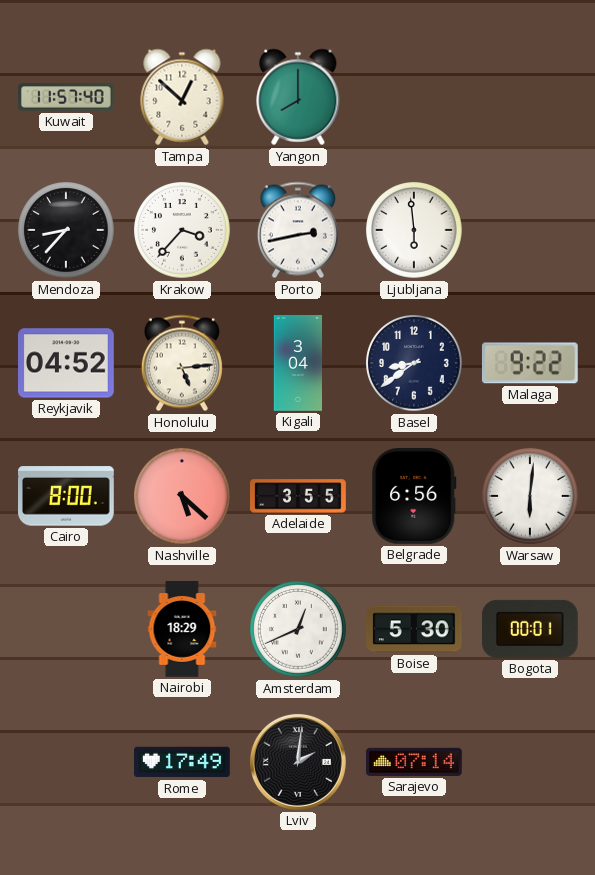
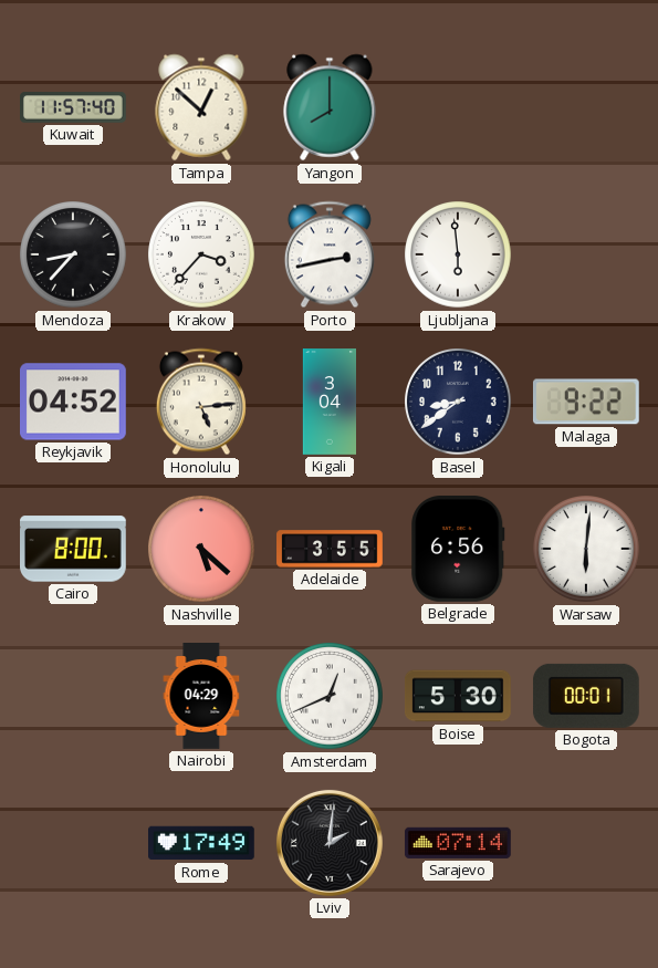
Nairobi: 18:29 -> 04:29 (201, 697)
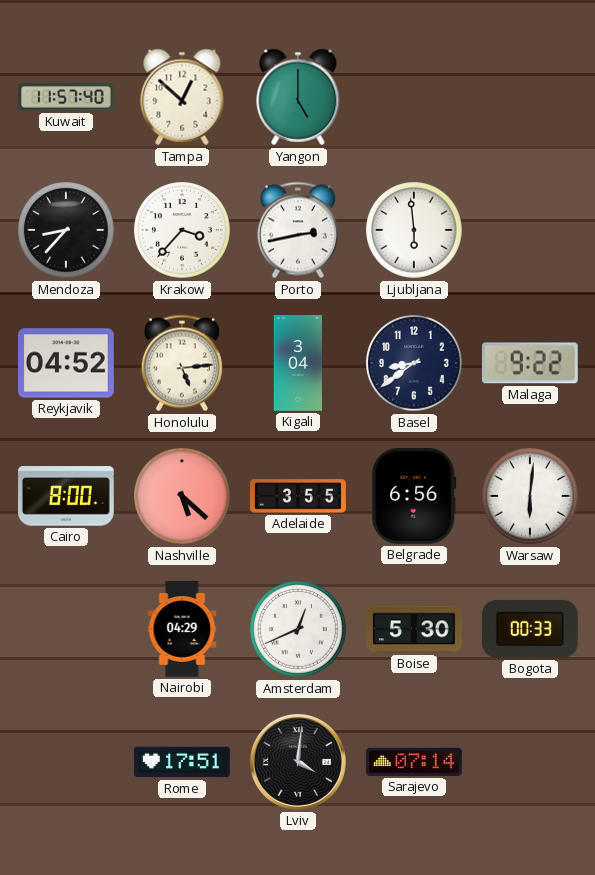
Yangon: 8:00 -> 5:00 (298, 97)
Bogota: 00:01 -> 00:33 (530, 629)
Rome: 17:49 -> 17:51 (183, 762)
Lviv: 2:01 -> 4:01 (298, 762)
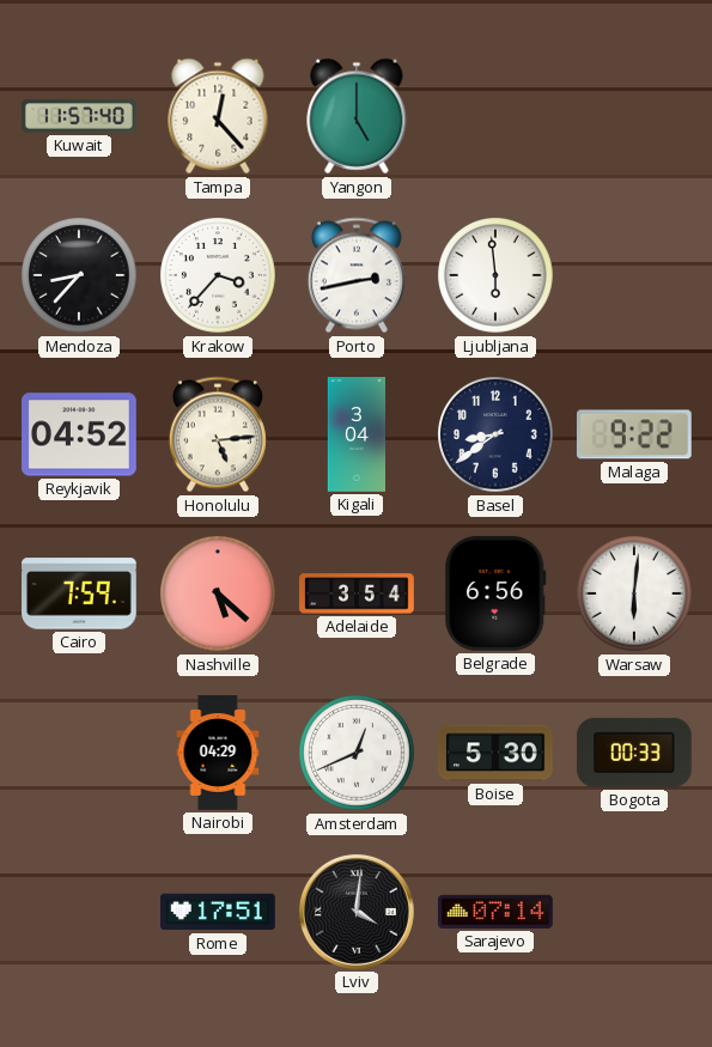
Tampa: 12:52 -> 12:23 (218, 116)
Cairo: 8:00 -> 7:59 (80, 593)
Adelaide: 3:55 -> 3:54 (357, 593)
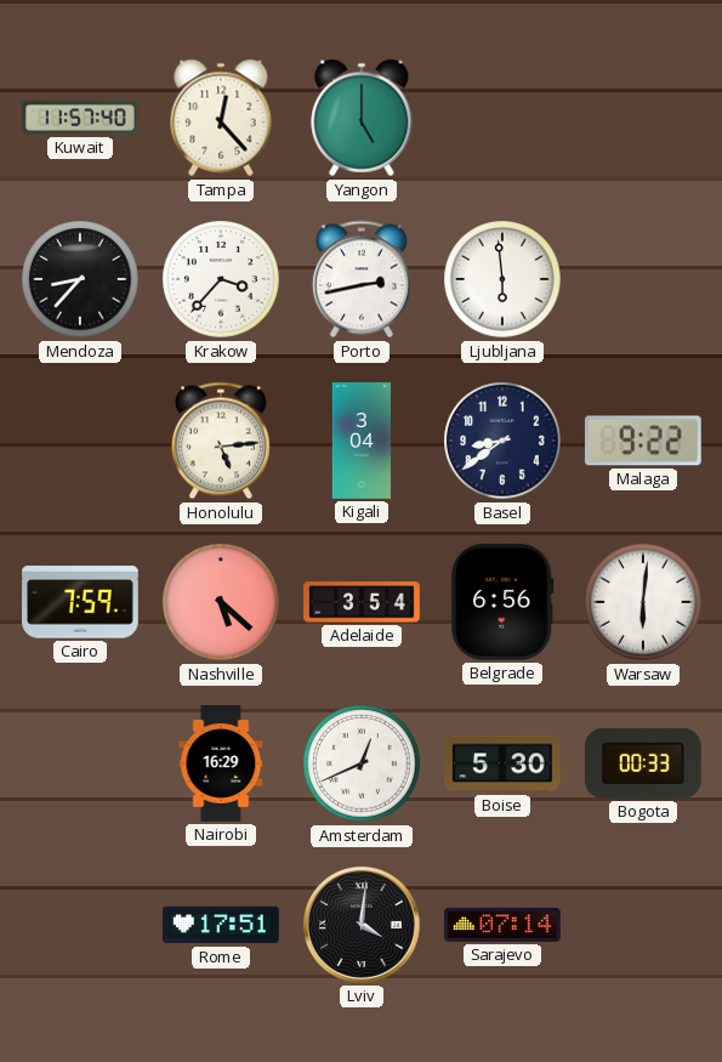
Reykjavik: 04:52 -> none (80, 434)
Nairobi: 04:29 -> 16:29 (221, 765)
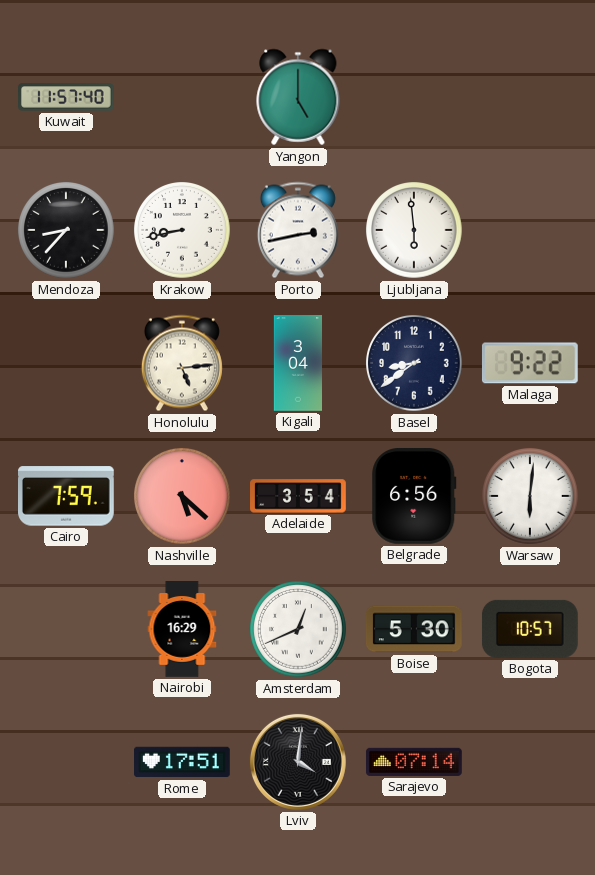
Tampa: 12:23 -> none (221, 118)
Krakow: 3:37 -> 8:43 (182, 230)
Bogota: 00:33 -> 10:57 (530, 629)
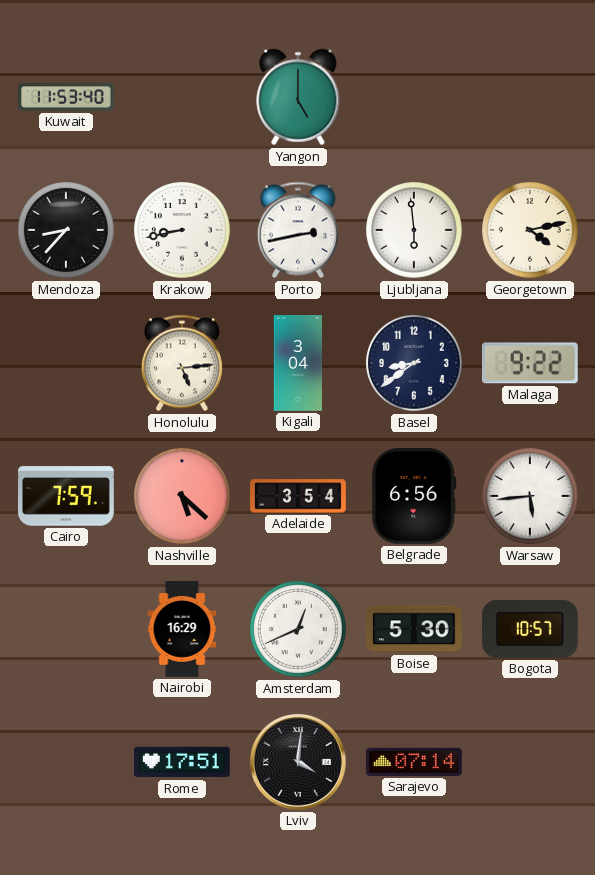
Kuwait: 11:57 -> 11:53 (67, 97)
Georgetown: none -> 4:13 (530, 230)
Warsaw: 6:01 -> 5:44 (530, 496)
